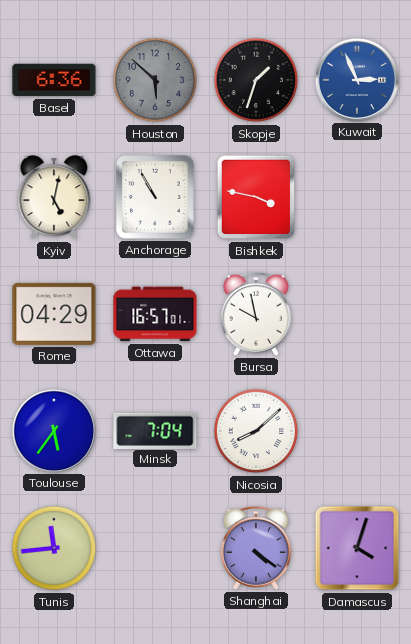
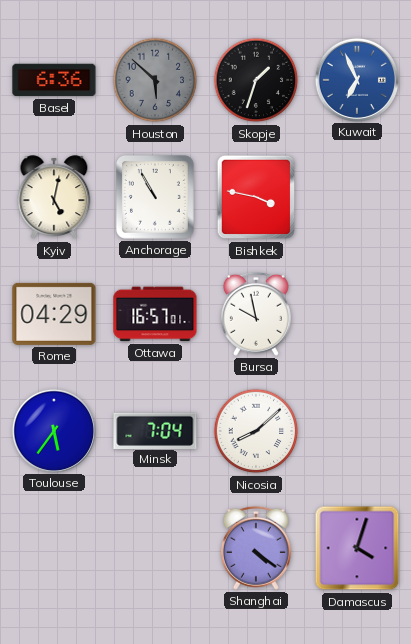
Kuwait: 2:56 -> 6:56 (356, 79)
Tunis: 11:44 -> none (54, 548)
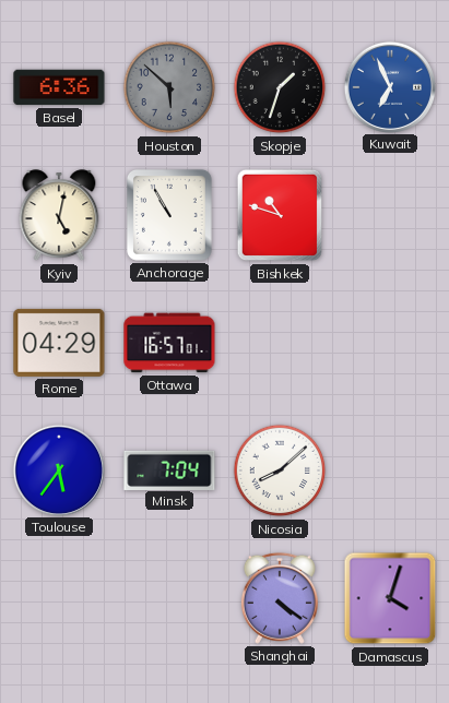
Bishkek: 3:47 -> 10:48 (280, 215)
Bursa: 9:58 -> none (256, 314)
